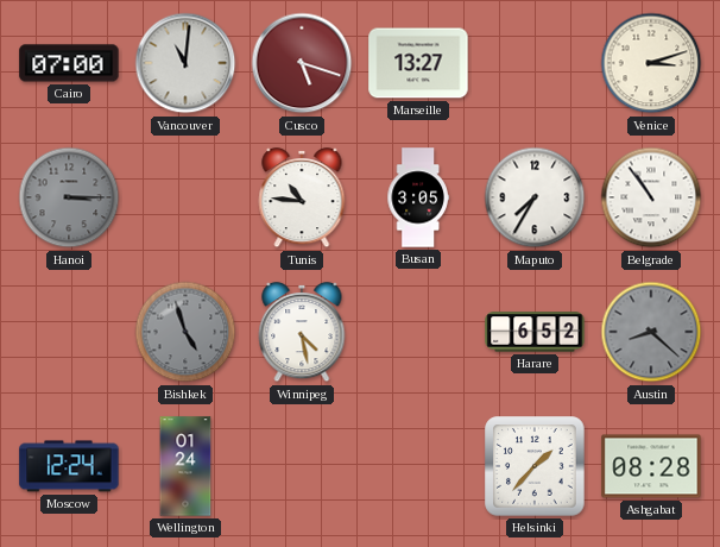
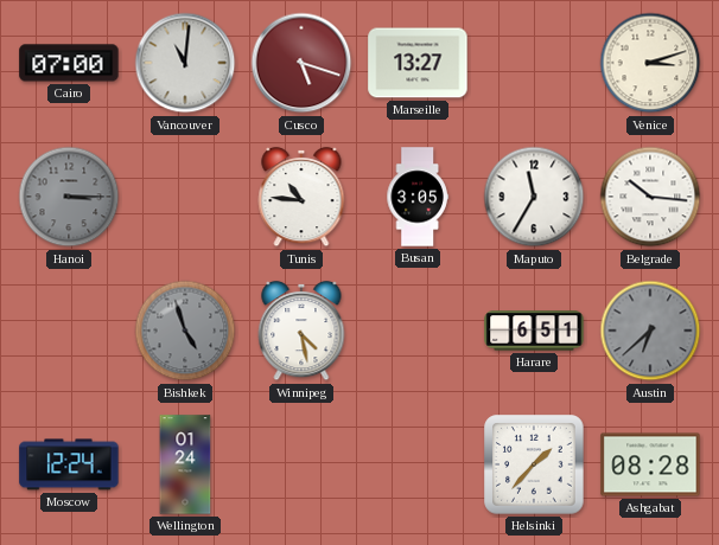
Maputo: 7:35 -> 11:35 (534, 197)
Belgrade: 10:54 -> 10:16 (650, 197)
Harare: 6:52 -> 6:51 (534, 331)
Austin: 8:22 -> 6:38 (650, 331)
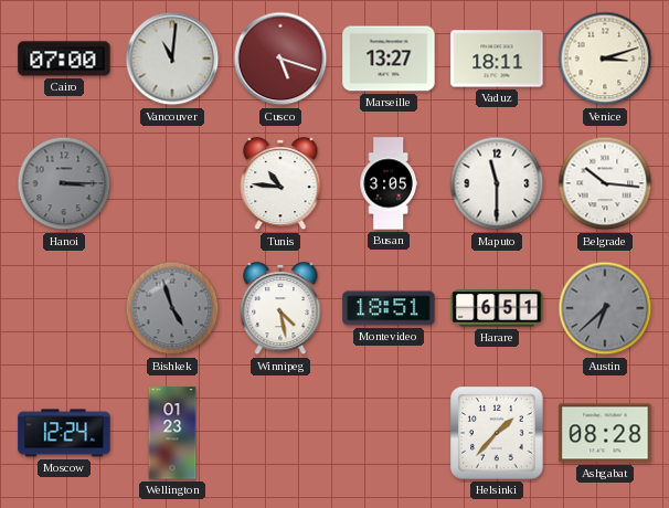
Vaduz: none -> 18:11 (497, 59)
Maputo: 11:35 -> 11:30 (497, 183)
Montevideo: none -> 18:51 (389, 308)
Wellington: 01:24 -> 01:23 (172, 433)
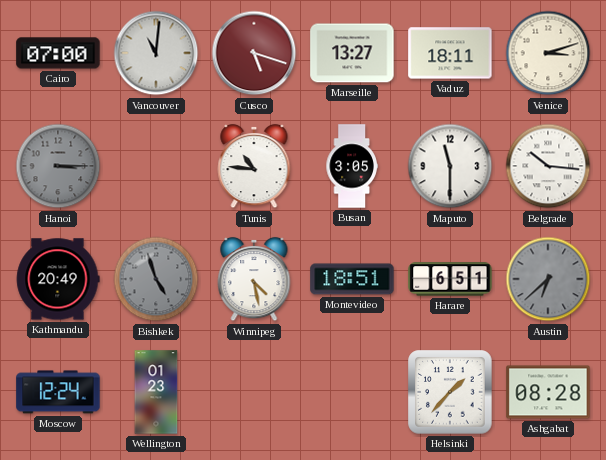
Kathmandu: none -> 20:49 (58, 279)
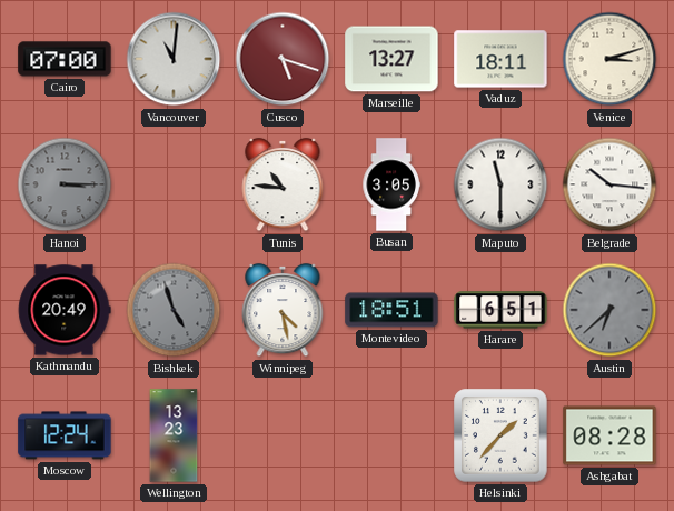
Wellington: 01:23 -> 13:23 (174, 435)
